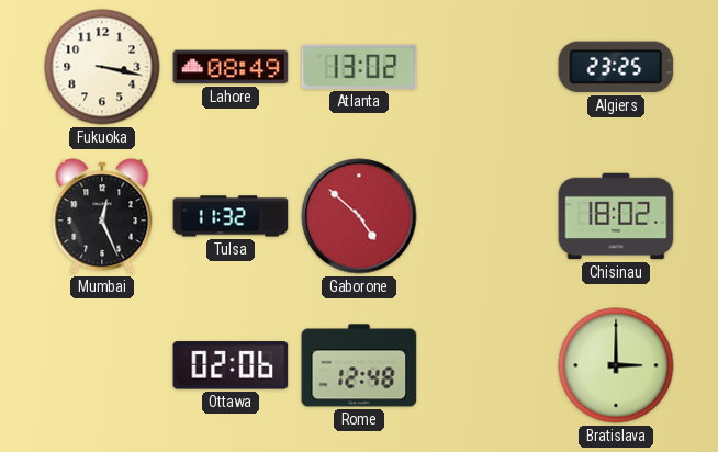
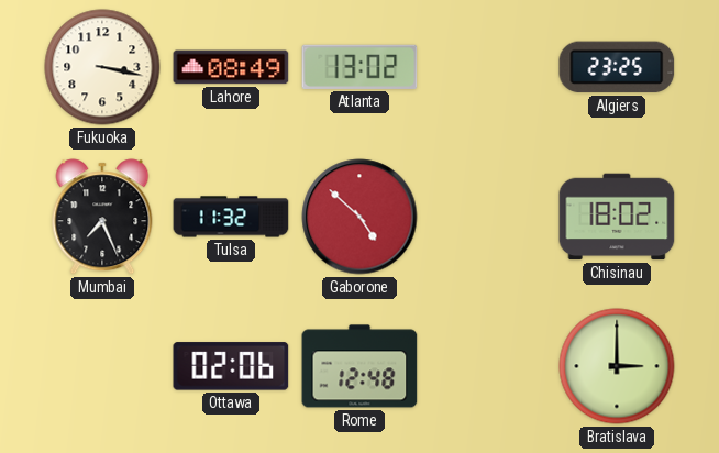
Mumbai: 12:26 -> 7:26 (102, 217)
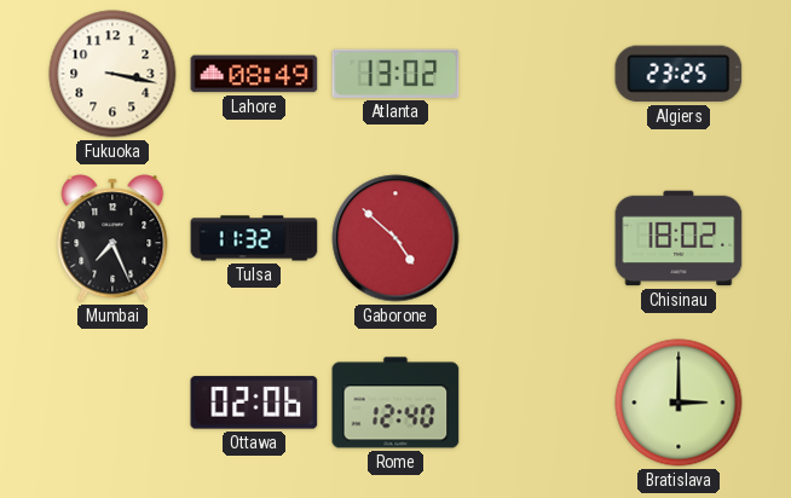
Rome: 12:48 -> 12:40 (395, 403)
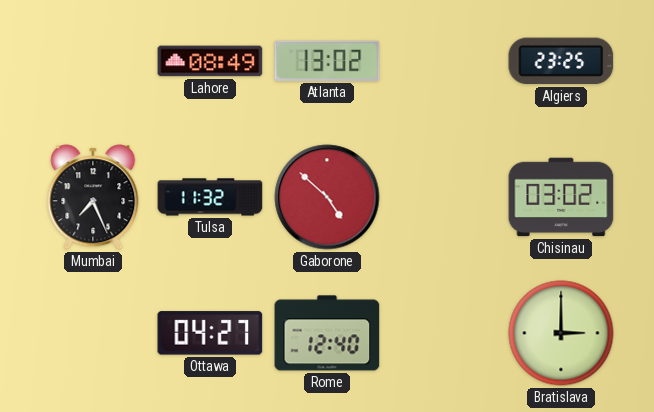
Fukuoka: 3:17 -> none (112, 74)
Chisinau: 18:02 -> 03:02 (561, 197)
Ottawa: 02:06 -> 04:27 (210, 333)
